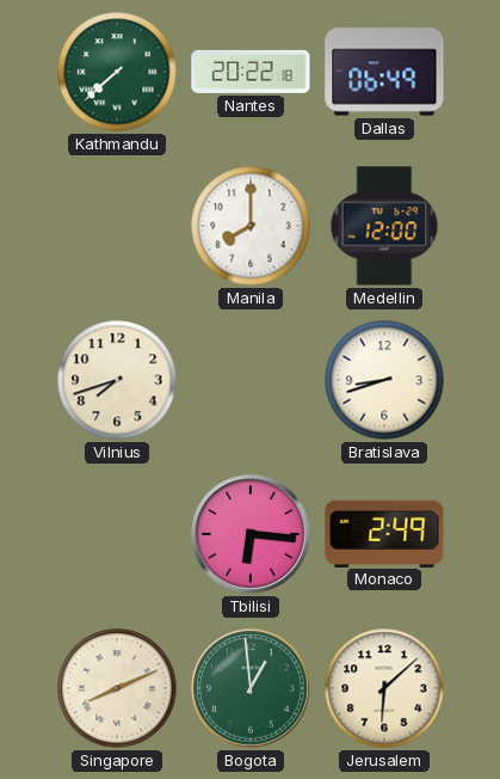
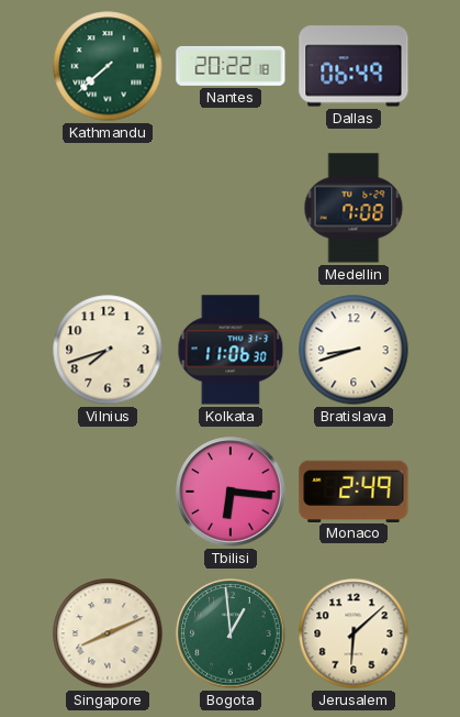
Manila: 8:00 -> none (251, 226)
Medellin: 12:00 -> 7:08 (354, 208)
Kolkata: none -> 11:06 (231, 350)
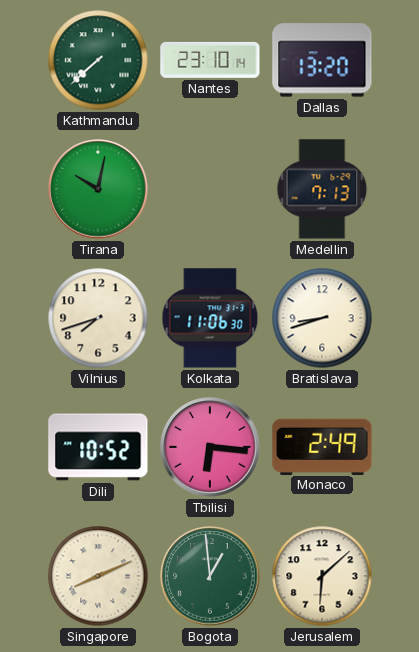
Nantes: 20:22 -> 23:10 (210, 60)
Dallas: 06:49 -> 13:20 (322, 60)
Tirana: none -> 10:02 (98, 189)
Medellin: 7:08 -> 7:13 (322, 189)
Dili: none -> 10:52 (98, 447)
